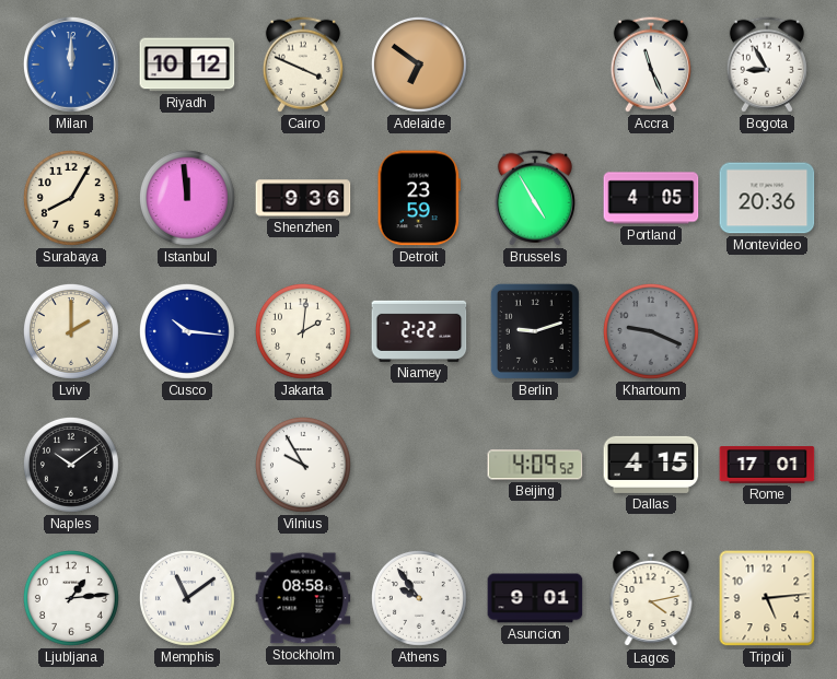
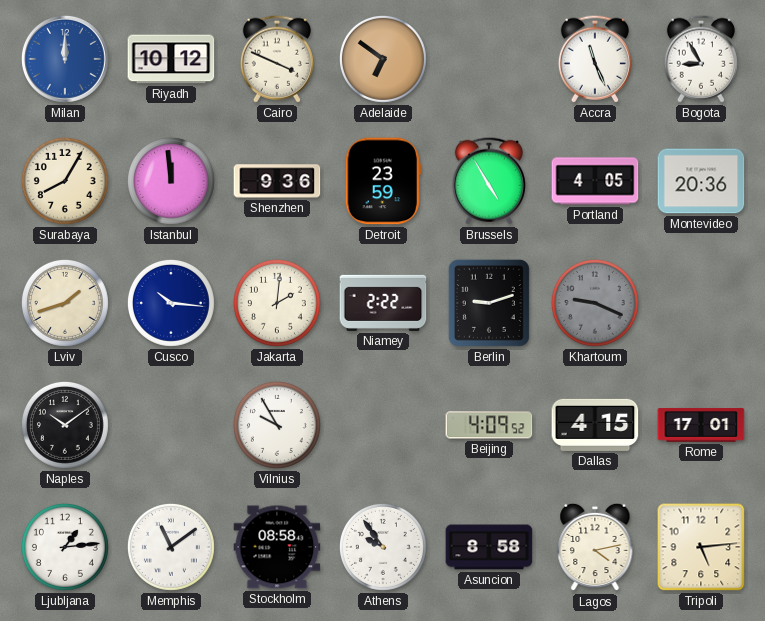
Lviv: 2:00 -> 1:42 (65, 303)
Asuncion: 9:01 -> 8:58 (489, 547)
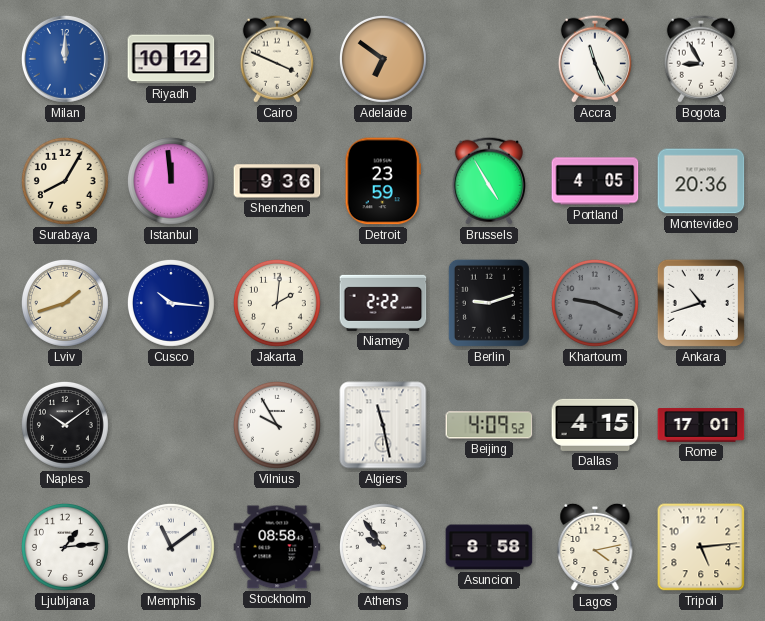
Ankara: none -> 10:42 (701, 303)
Algiers: none -> 11:28 (383, 425)
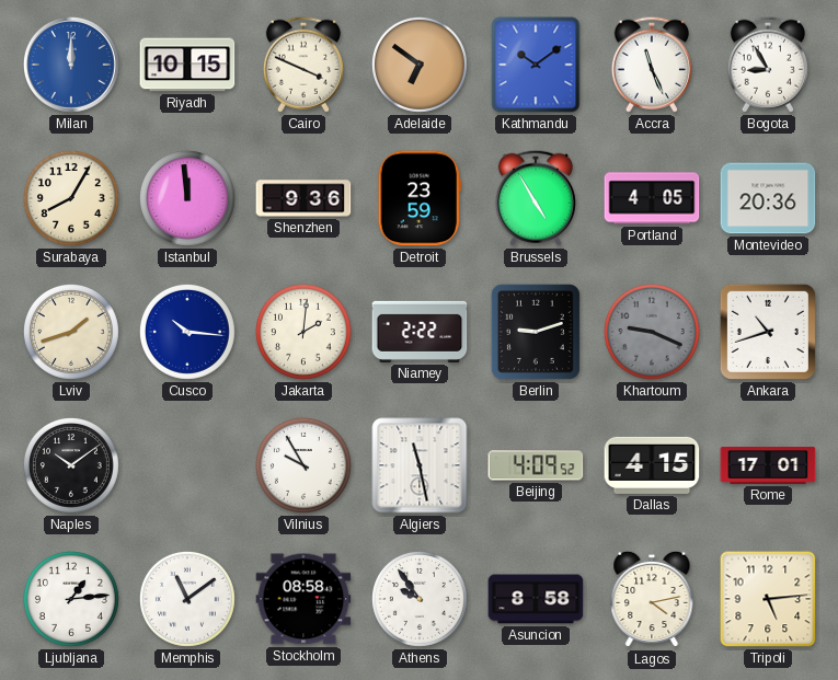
Riyadh: 10:12 -> 10:15 (187, 65)
Kathmandu: none -> 10:09 (536, 65)
